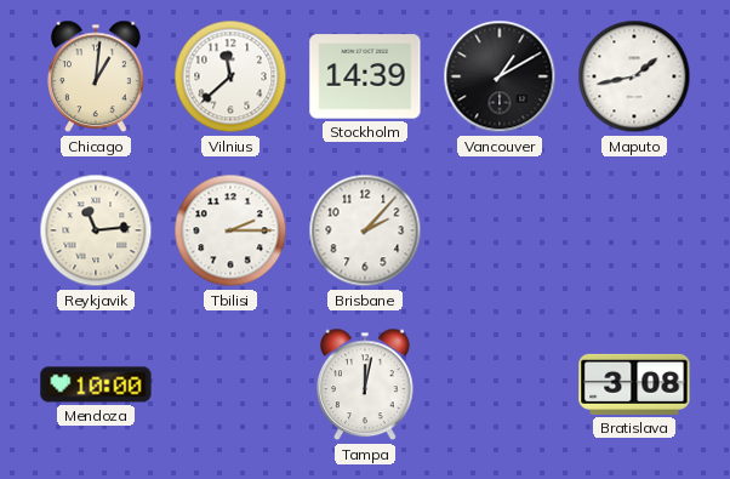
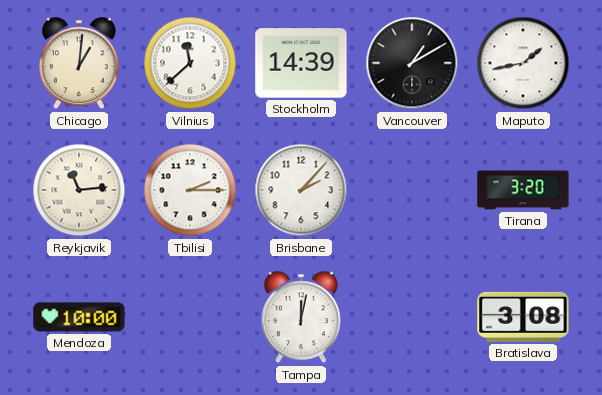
Tirana: none -> 3:20 (523, 190)
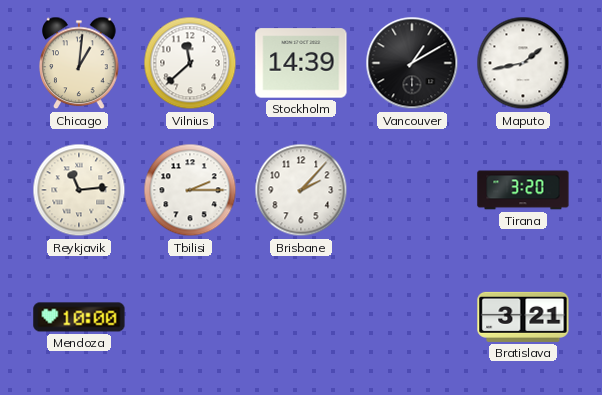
Tampa: 12:02 -> none (301, 317)
Bratislava: 3:08 -> 3:21 (523, 317)
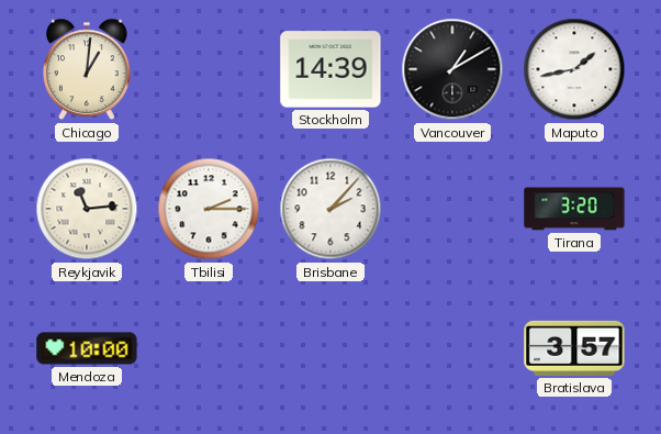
Vilnius: 11:38 -> none (190, 63)
Bratislava: 3:21 -> 3:57 (574, 348)
